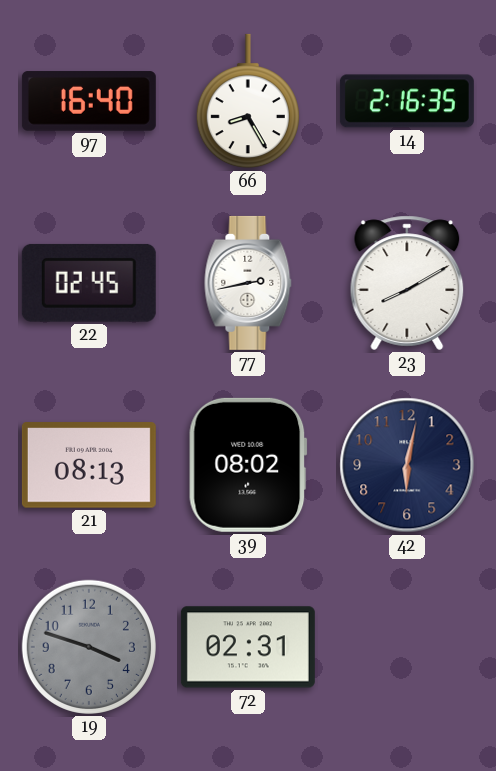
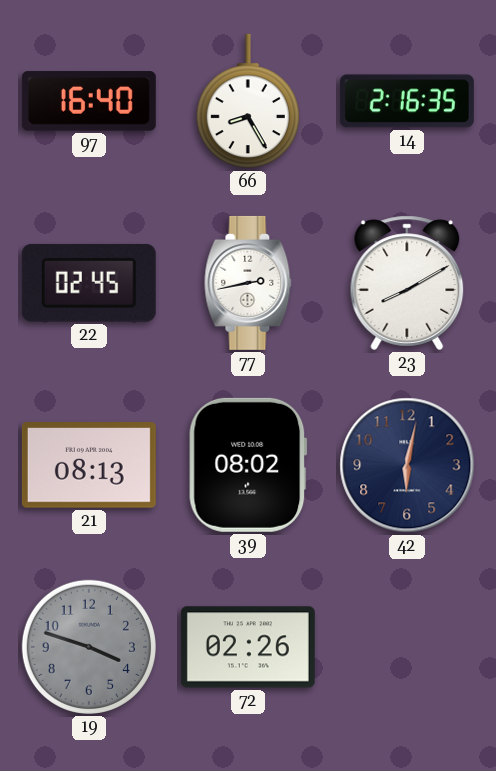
72: 02:31 -> 02:26 (248, 647)
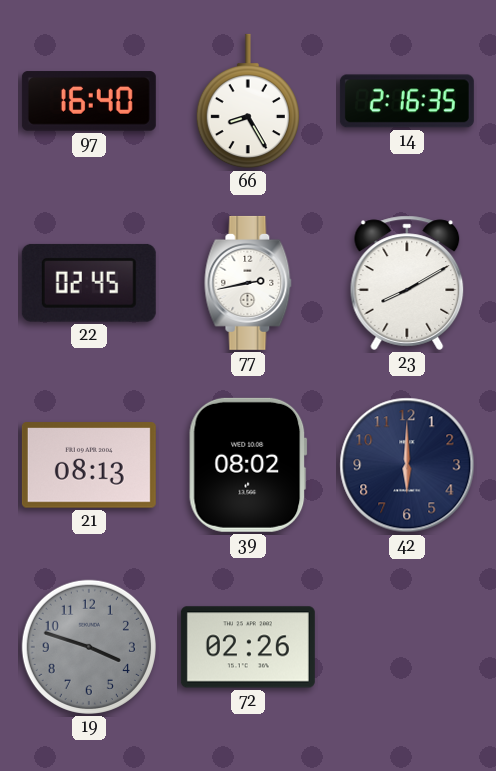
42: 6:02 -> 6:00 (407, 465)
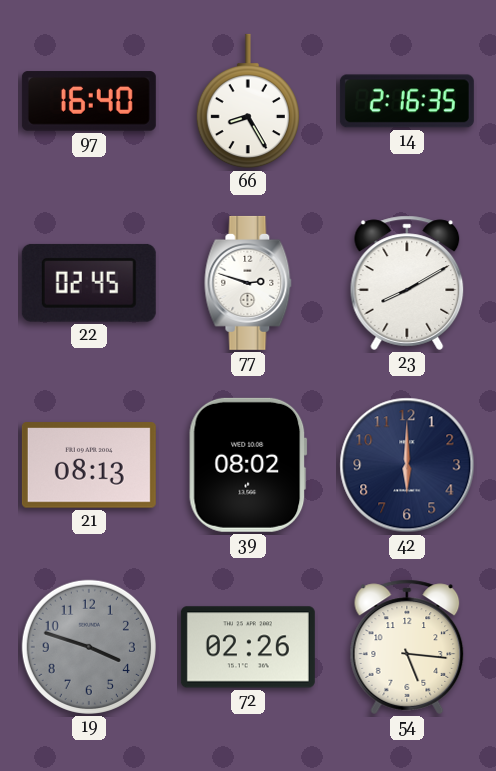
77: 2:43 -> 2:48 (248, 283)
54: none -> 5:16 (407, 647)
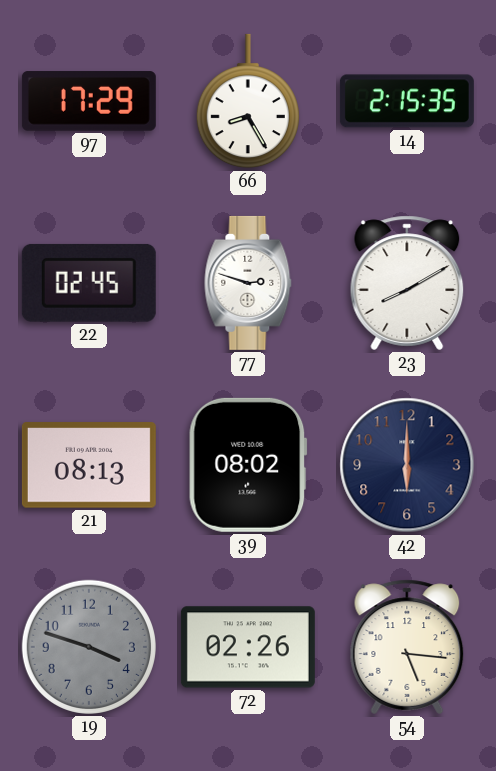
97: 16:40 -> 17:29 (89, 101)
14: 2:16 -> 2:15 (407, 101)
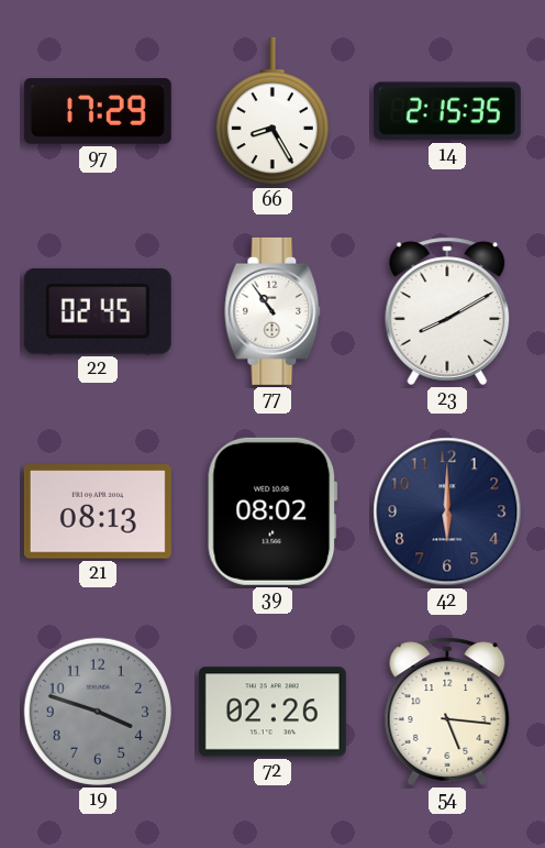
77: 2:48 -> 10:54 (272, 311)
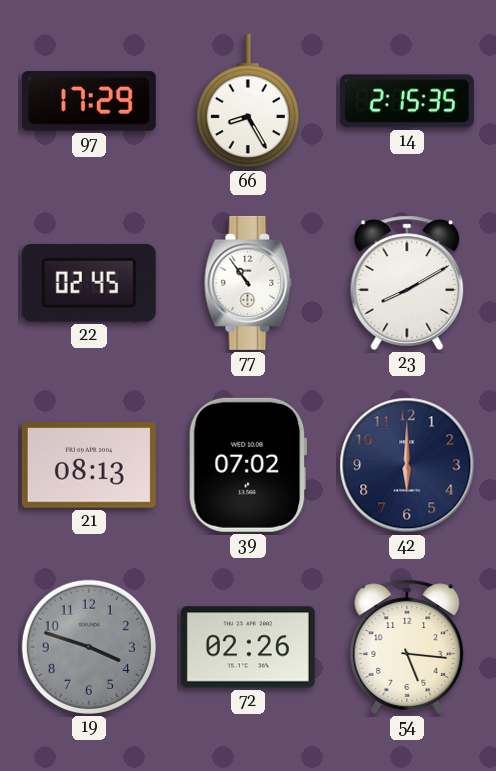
39: 08:02 -> 07:02 (248, 465)
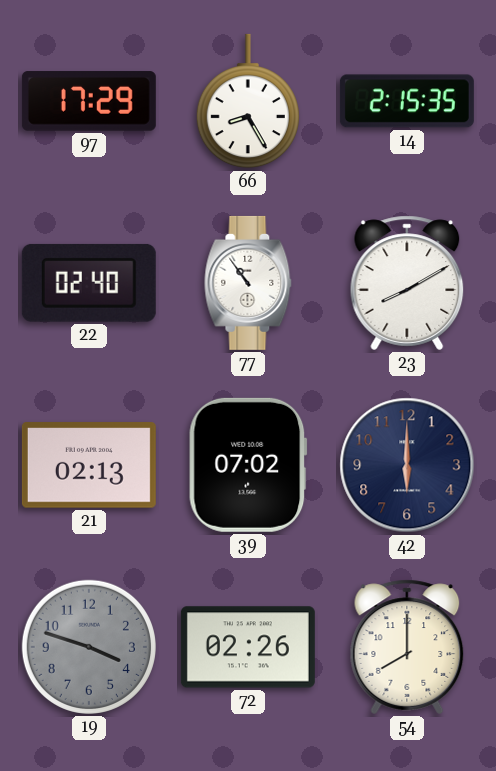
22: 02:45 -> 02:40 (89, 283)
21: 08:13 -> 02:13 (89, 465)
54: 5:16 -> 8:00 (407, 647)
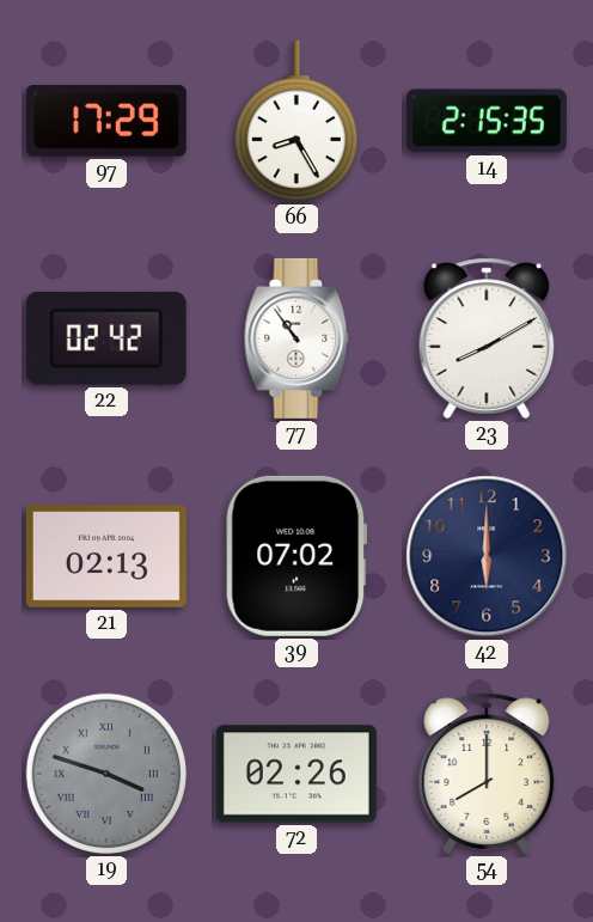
22: 02:40 -> 02:42 (106, 338)
19 numerals: Arabic -> Roman (106, 774)
